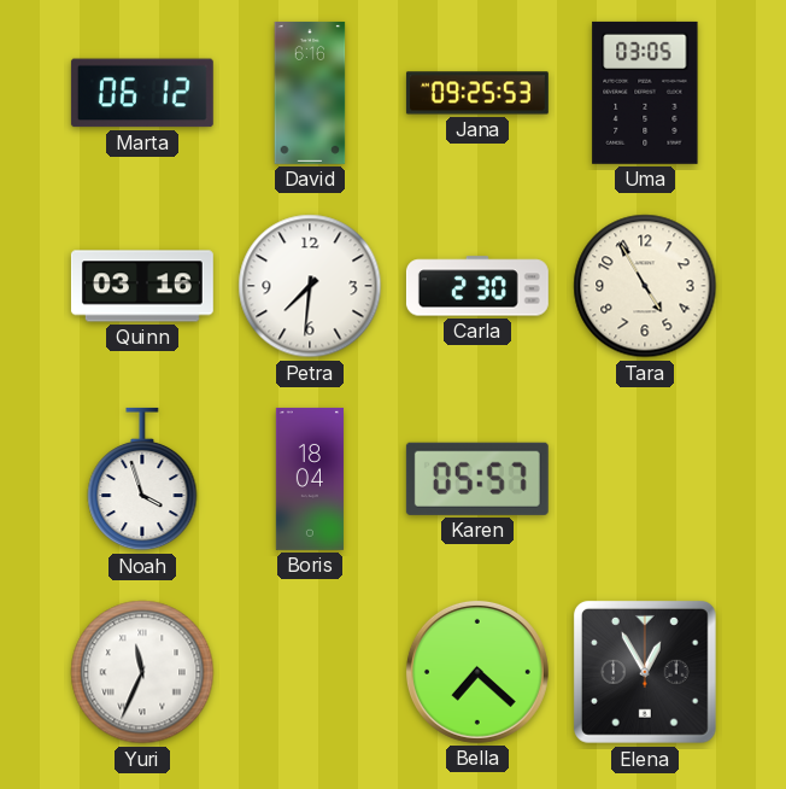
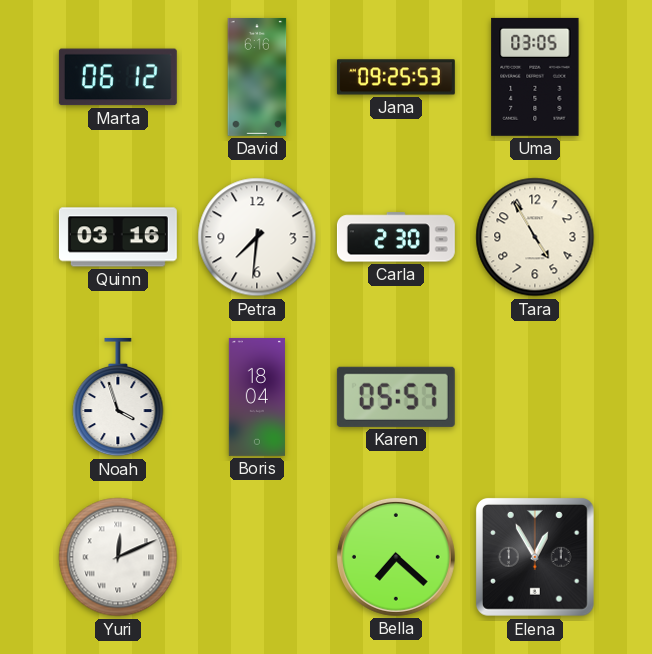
Yuri: 11:34 -> 12:11 (118, 557)
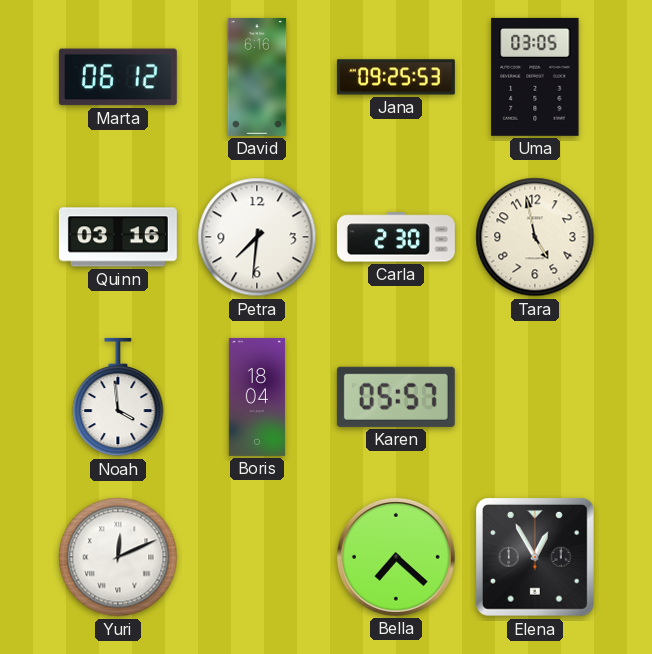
Tara: 4:55 -> 4:58 (535, 237)
Noah: 3:57 -> 3:59 (118, 397)
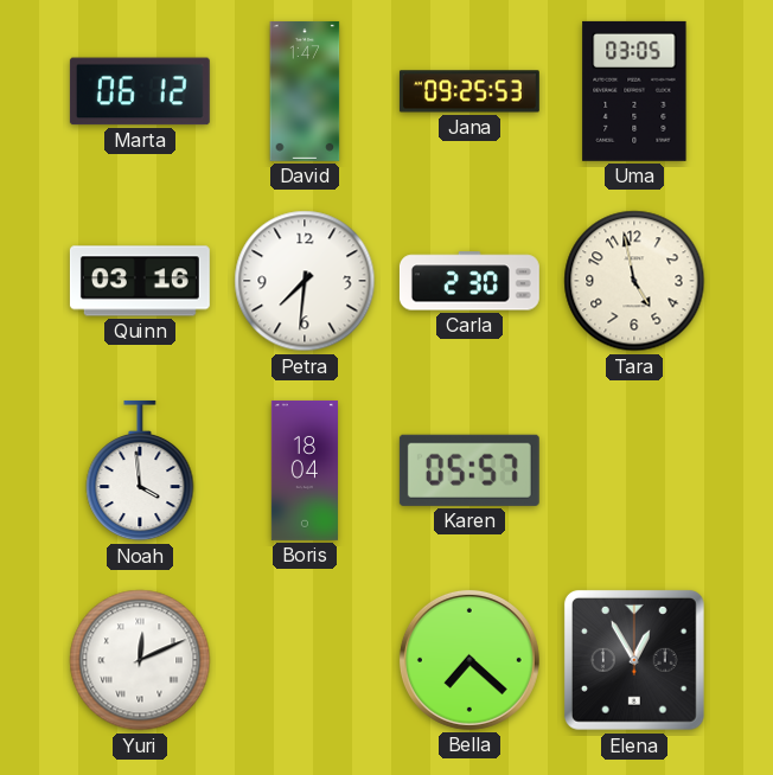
David: 6:16 -> 1:47 (305, 91)
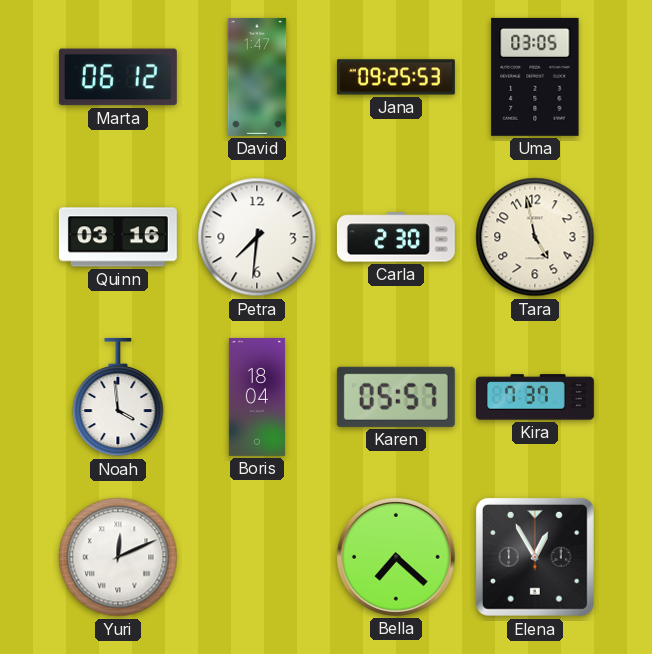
Kira: none -> 7:37 (535, 397)
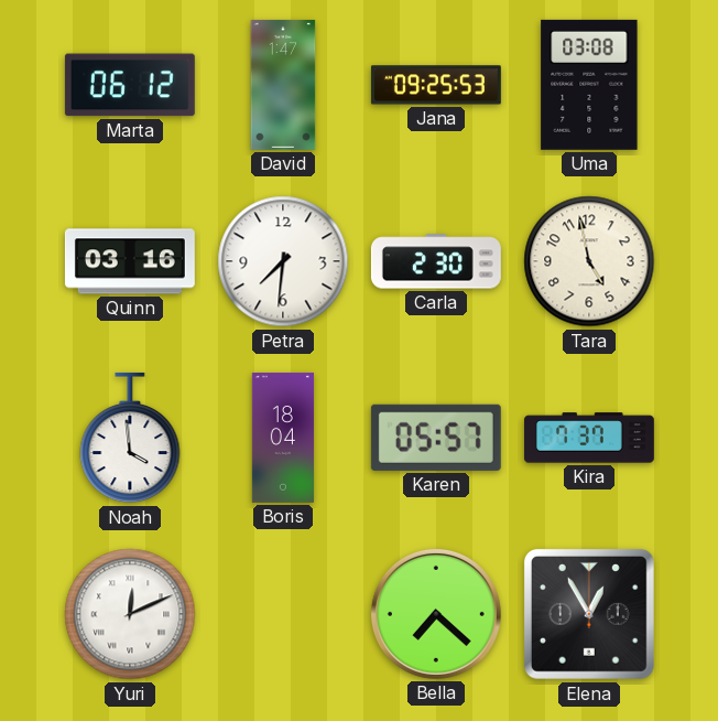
Uma: 03:05 -> 03:08 (589, 85)
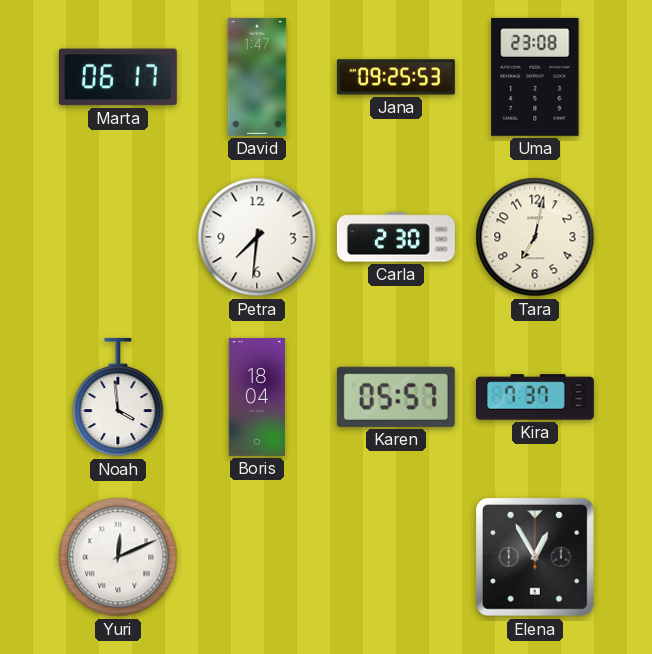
Marta: 06:12 -> 06:17 (118, 77)
Uma: 03:08 -> 23:08 (535, 77)
Quinn: 03:16 -> none (130, 261)
Tara: 4:58 -> 7:02 (535, 237)
Bella: 7:22 -> none (436, 614)
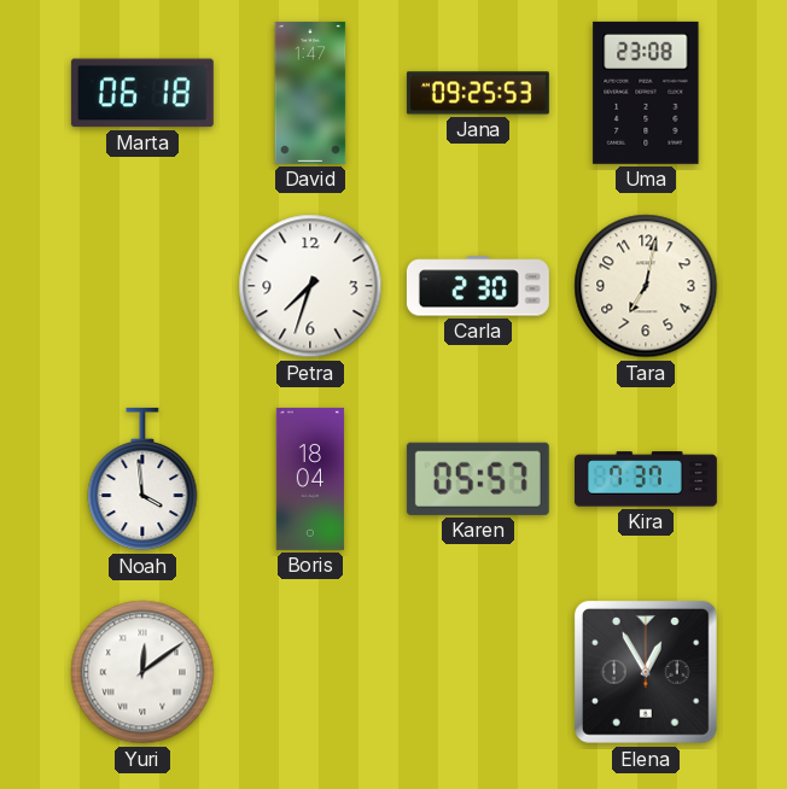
Marta: 06:17 -> 06:18 (142, 93)
Petra: 7:31 -> 7:33 (310, 286)
Yuri: 12:11 -> 12:09 (142, 672)
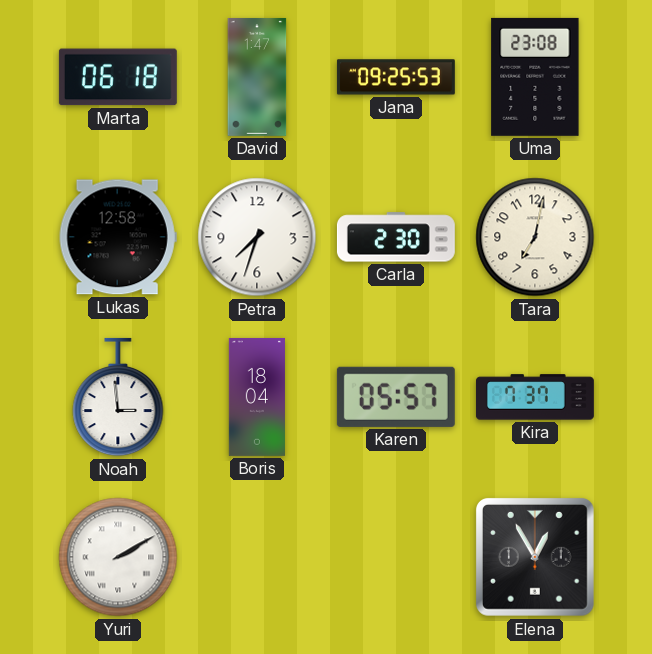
Lukas: none -> 12:58 (118, 237)
Noah: 3:59 -> 2:59 (118, 397)
Yuri: 12:09 -> 2:10 (118, 557)
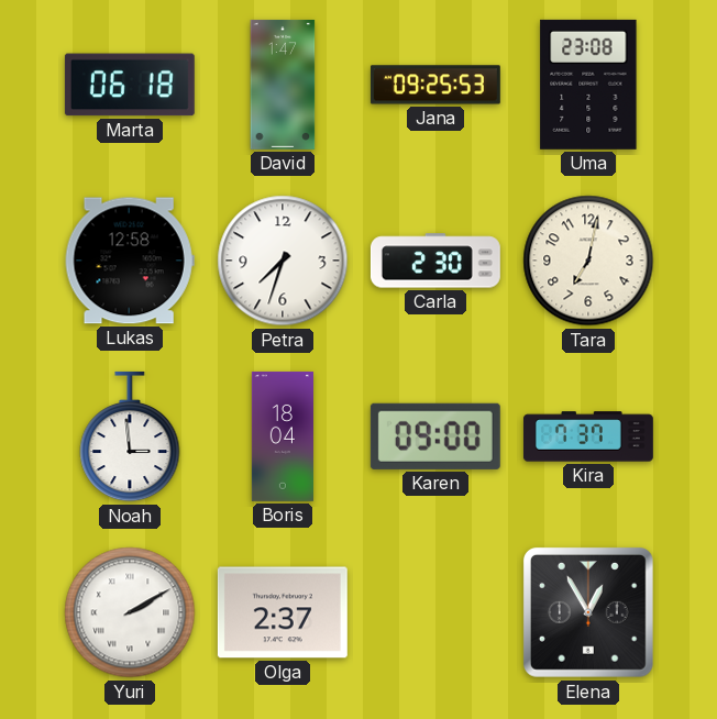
Karen: 05:57 -> 09:00 (435, 436)
Olga: none -> 2:37 (283, 612)
